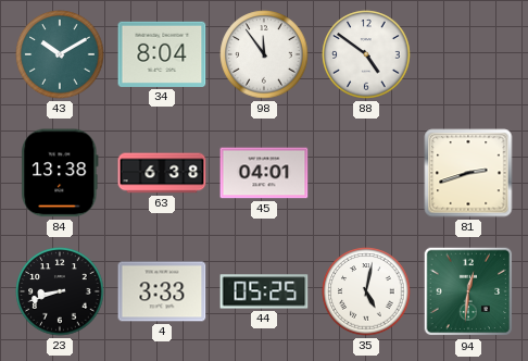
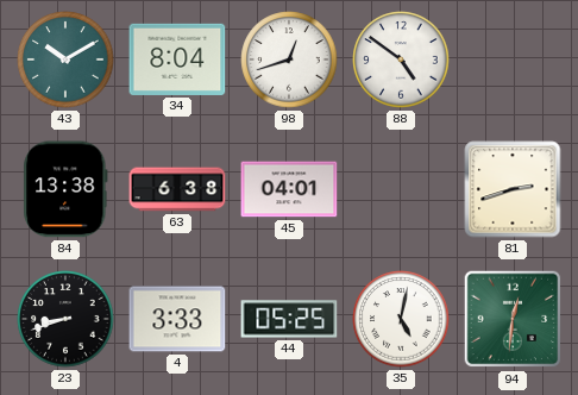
98: 11:54 -> 12:42 (289, 59)
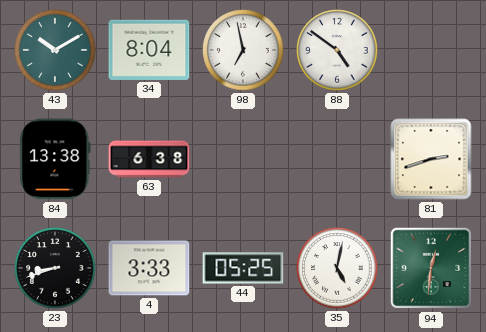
98: 12:42 -> 6:58 (243, 50)
45: 04:01 -> none (289, 189)
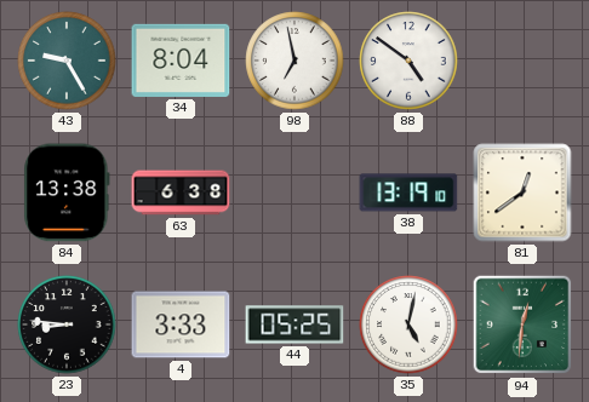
43: 10:10 -> 9:25 (67, 61)
38: none -> 13:19 (408, 193)
81: 2:42 -> 12:39 (522, 193)
23: 8:42 -> 8:46 (67, 325)
